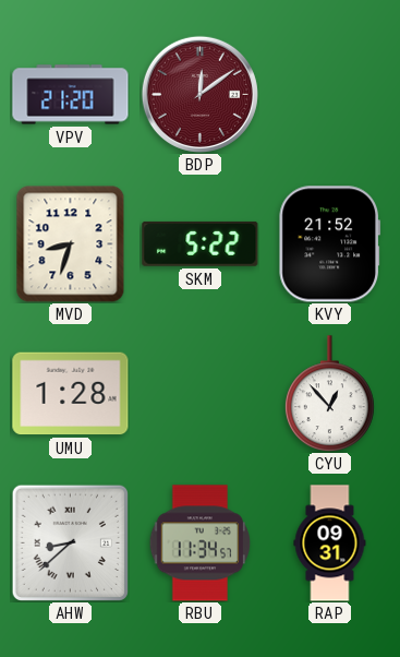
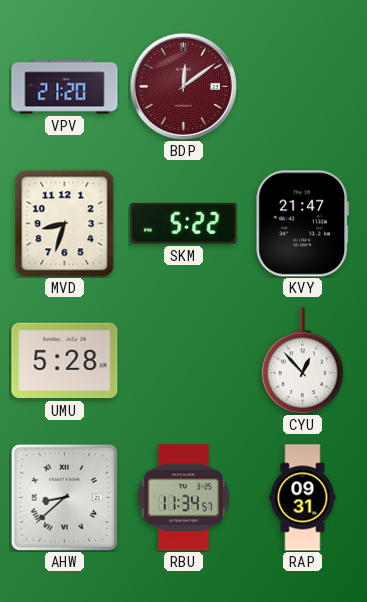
KVY: 21:52 -> 21:47 (303, 224)
UMU: 1:28 -> 5:28 (65, 361)
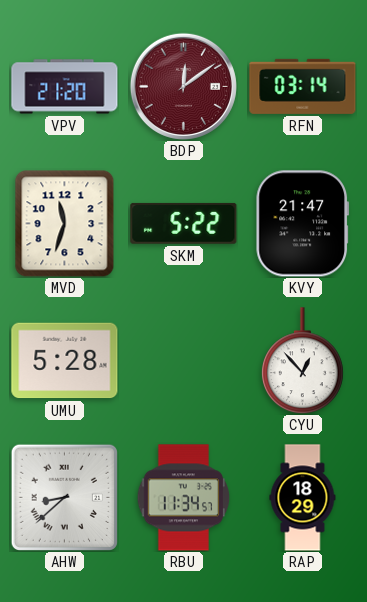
RFN: none -> 03:14 (303, 86)
MVD: 8:33 -> 11:33 (65, 223)
RAP: 09:31 -> 18:29 (303, 498)
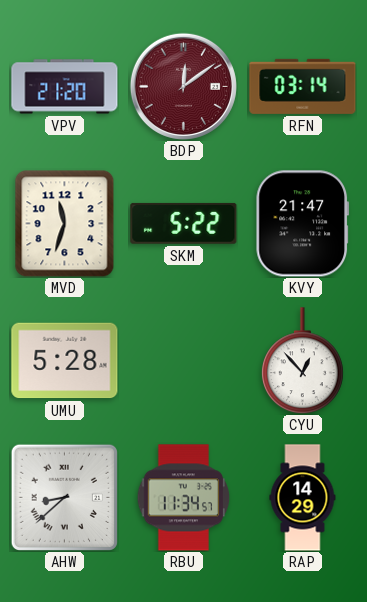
RAP: 18:29 -> 14:29 (303, 498)
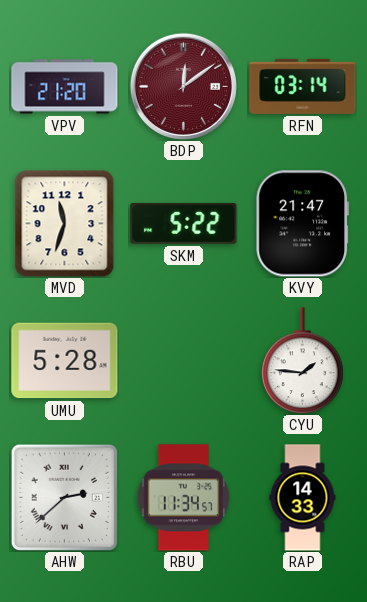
CYU: 12:53 -> 1:46 (303, 361)
AHW: 8:38 -> 2:38 (64, 497)
RAP: 14:29 -> 14:33 (303, 498)
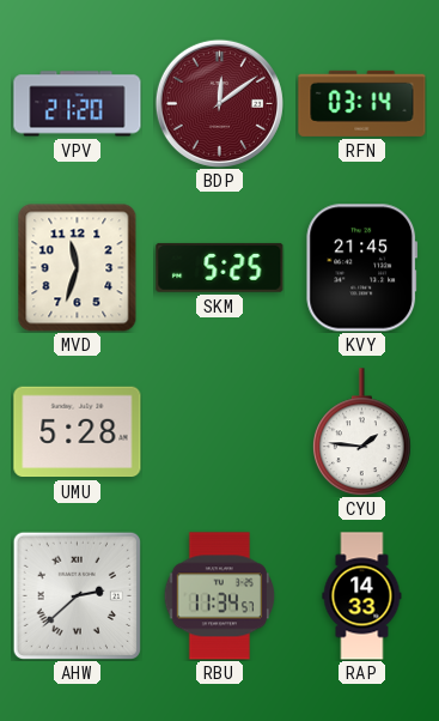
SKM: 5:22 -> 5:25 (220, 267)
KVY: 21:47 -> 21:45 (362, 268)
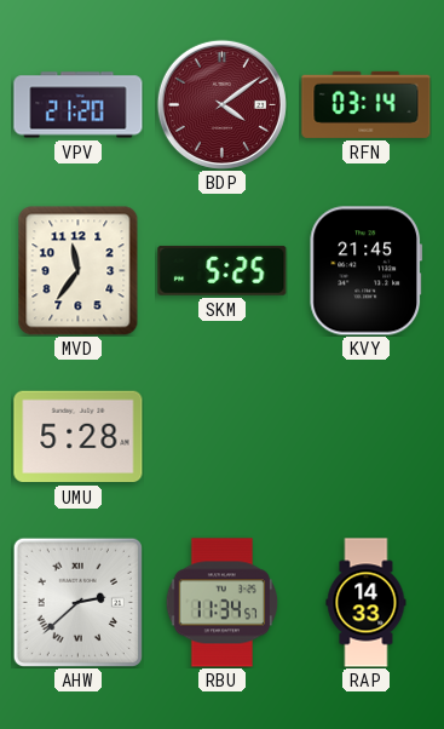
BDP: 12:09 -> 4:09 (221, 104)
MVD: 11:33 -> 11:36 (79, 270)
CYU: 1:46 -> none (362, 432)
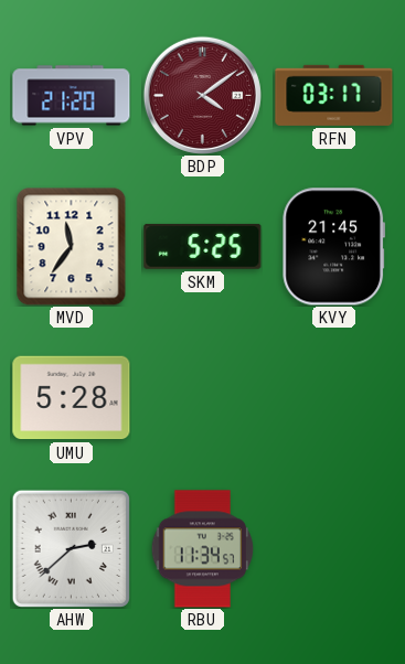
RFN: 03:14 -> 03:17 (334, 95)
RAP: 14:33 -> none (367, 603)
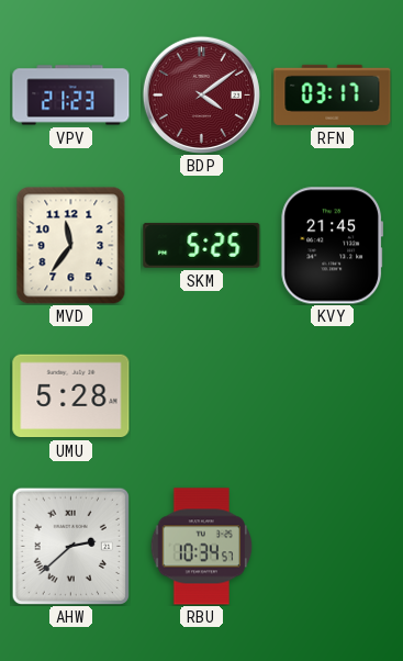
VPV: 21:20 -> 21:23 (71, 96)
RBU: 11:34 -> 10:34 (202, 547)
